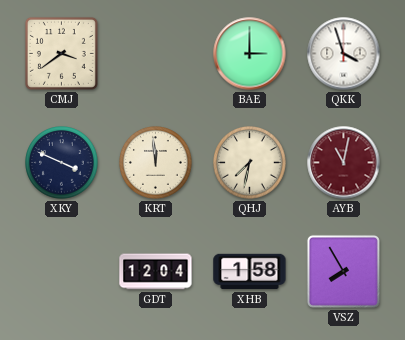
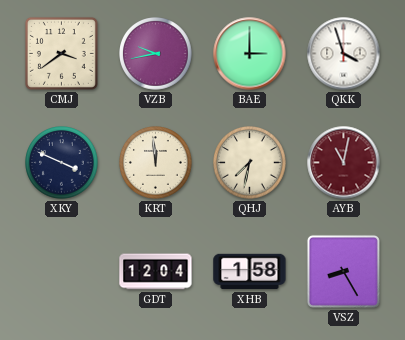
VZB: none -> 9:43 (156, 54)
VSZ: 7:55 -> 8:25 (343, 271)
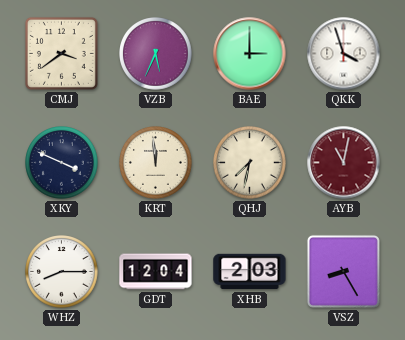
VZB: 9:43 -> 5:34 (156, 54)
WHZ: none -> 8:15 (62, 272)
XHB: 1:58 -> 2:03 (250, 272)
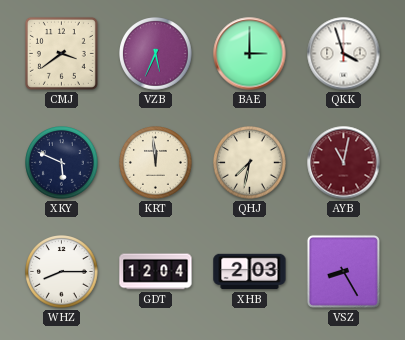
XKY: 3:49 -> 5:49 (62, 163)
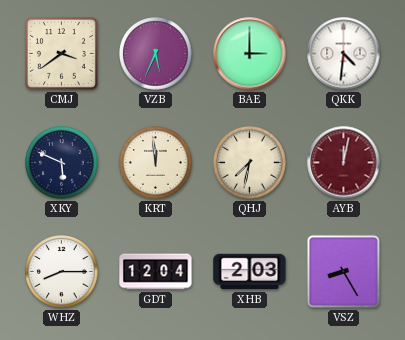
QKK: 3:57 -> 4:31 (344, 54)
AYB: 11:02 -> 12:02 (344, 163)
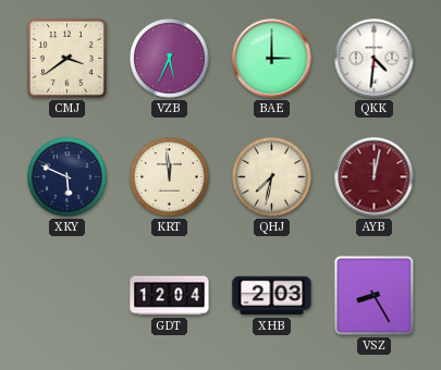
WHZ: 8:15 -> none (62, 272)
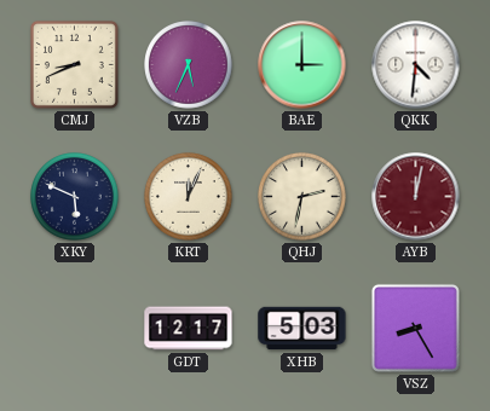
CMJ: 3:39 -> 8:41 (74, 64)
KRT: 11:59 -> 12:04 (189, 197)
QHJ: 7:32 -> 2:32 (302, 197)
GDT: 12:04 -> 12:17 (189, 329)
XHB: 2:03 -> 5:03 (302, 329)
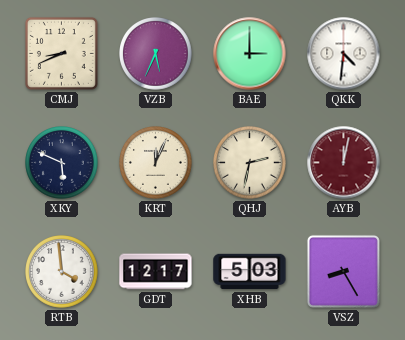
RTB: none -> 3:59 (62, 272)
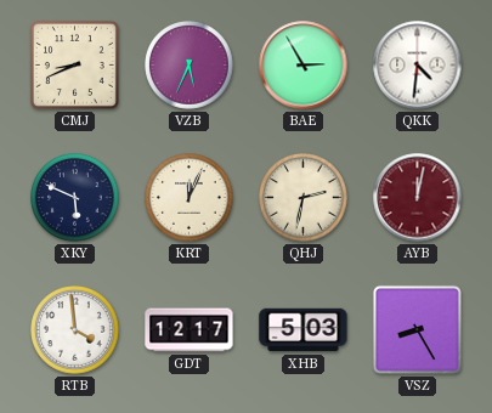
BAE: 3:00 -> 2:55 (304, 66)
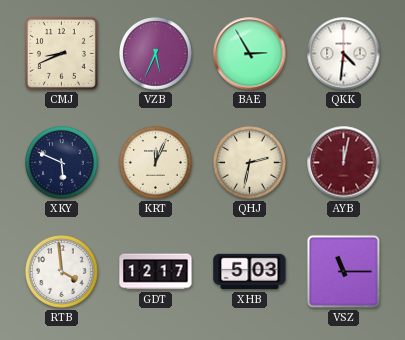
VSZ: 8:25 -> 11:15 (343, 271)
